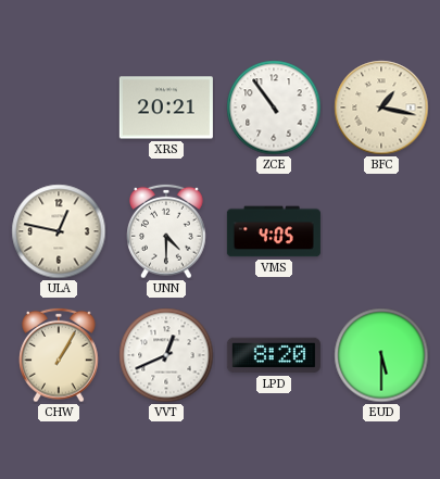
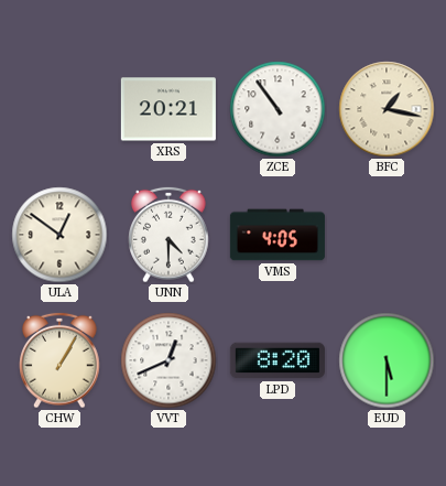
ULA: 12:47 -> 12:51 (59, 235)
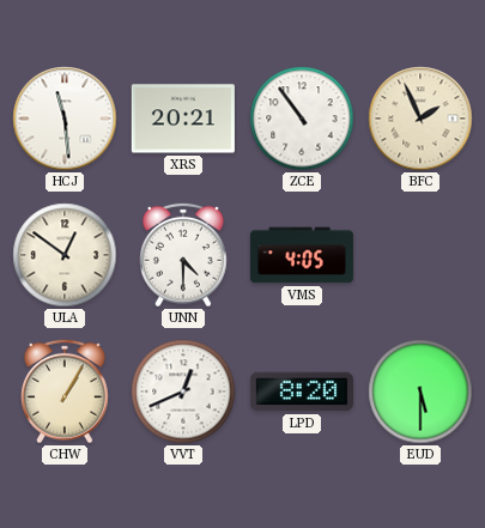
HCJ: none -> 11:29 (65, 119)
BFC: 1:17 -> 1:56 (420, 119)
